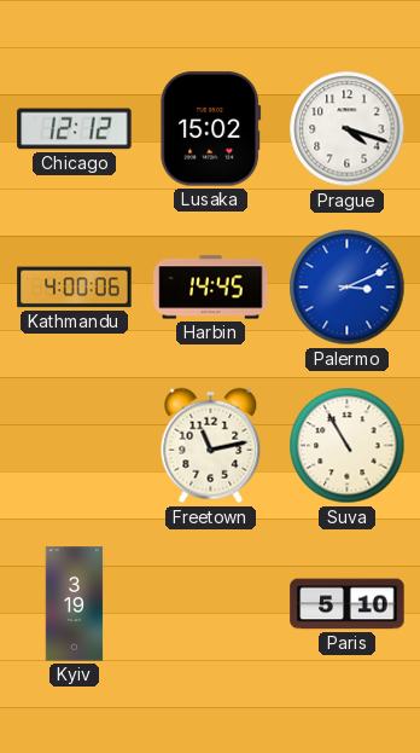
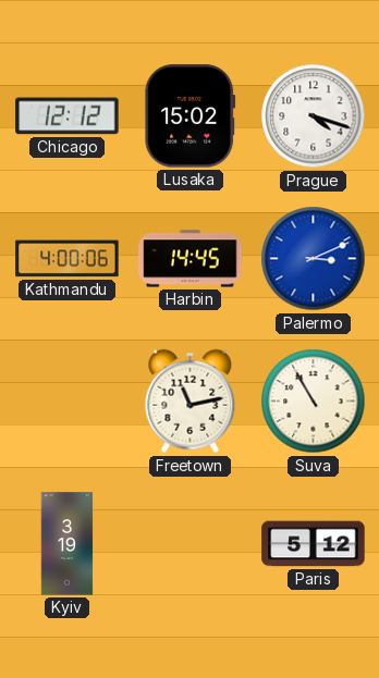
Paris: 5:10 -> 5:12 (314, 544)
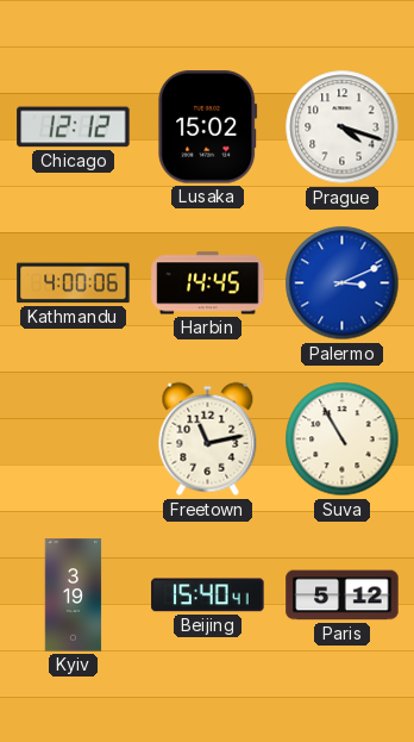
Beijing: none -> 15:40 (208, 596)
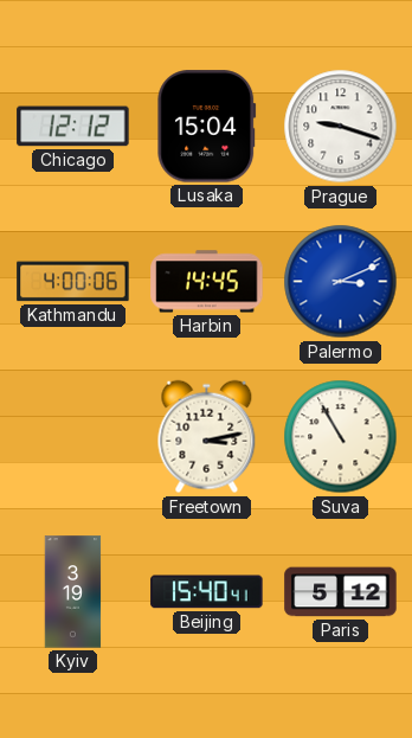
Lusaka: 15:02 -> 15:04 (207, 127)
Prague: 4:18 -> 9:18 (341, 127)
Freetown: 11:13 -> 3:13 (207, 437)
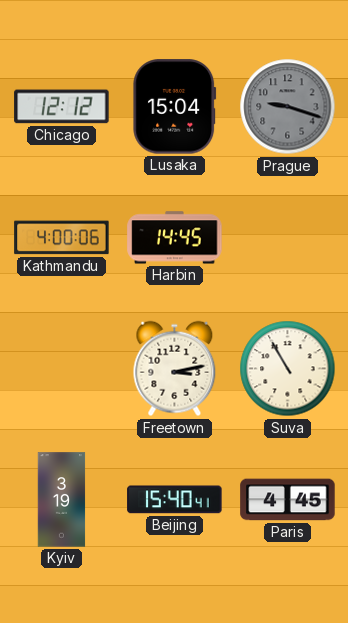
Prague dial: white -> grey (288, 107)
Palermo: 3:11 -> none (341, 282)
Paris: 5:12 -> 4:45 (288, 500)
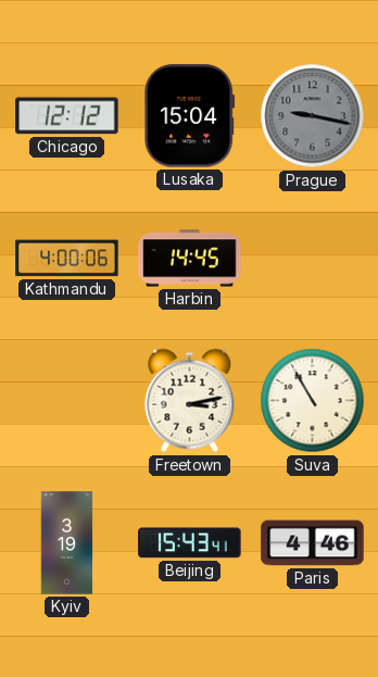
Prague: 9:18 -> 9:17 (313, 116)
Beijing: 15:40 -> 15:43 (190, 543)
Paris: 4:45 -> 4:46 (313, 543)
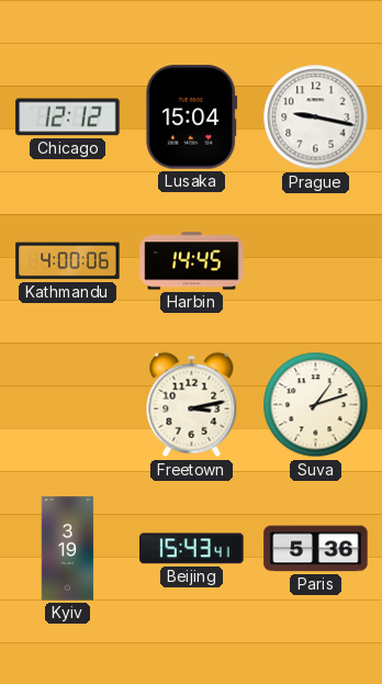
Prague dial: grey -> white (316, 117)
Suva: 10:55 -> 1:12 (316, 405)
Paris: 4:46 -> 5:36 (316, 549)
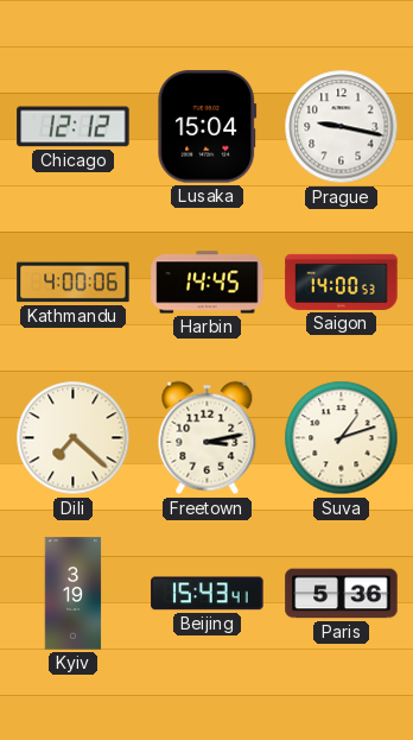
Saigon: none -> 14:00 (342, 282)
Dili: none -> 7:22 (74, 438)
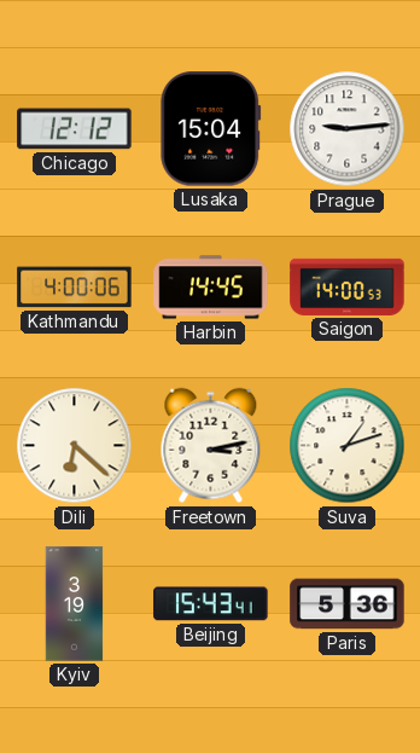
Prague: 9:17 -> 9:14 (348, 129)
Dili: 7:22 -> 6:22 (75, 446)
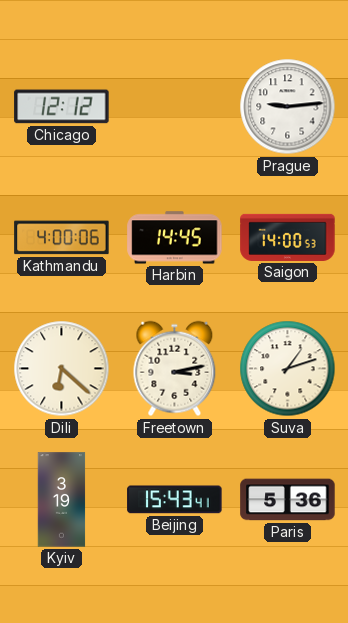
Lusaka: 15:04 -> none (211, 129)
